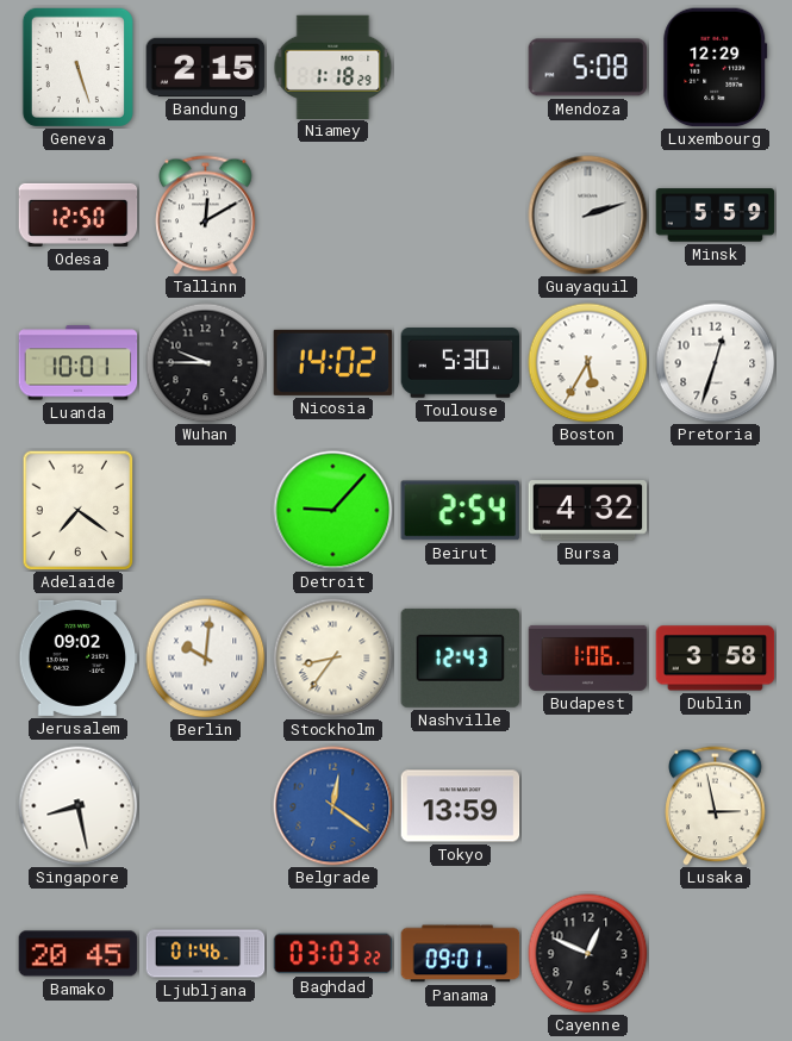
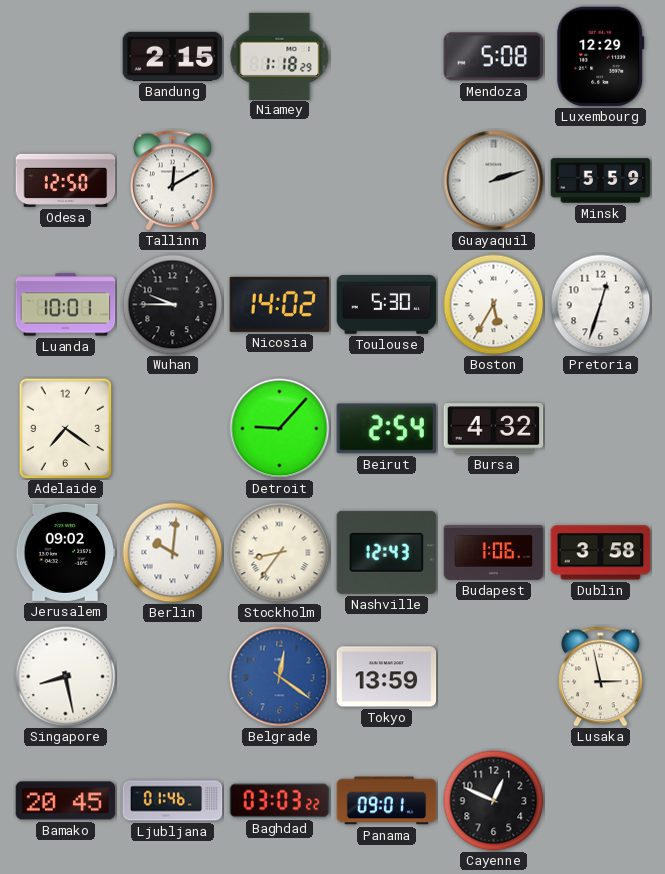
Geneva: 5:27 -> none (77, 67)
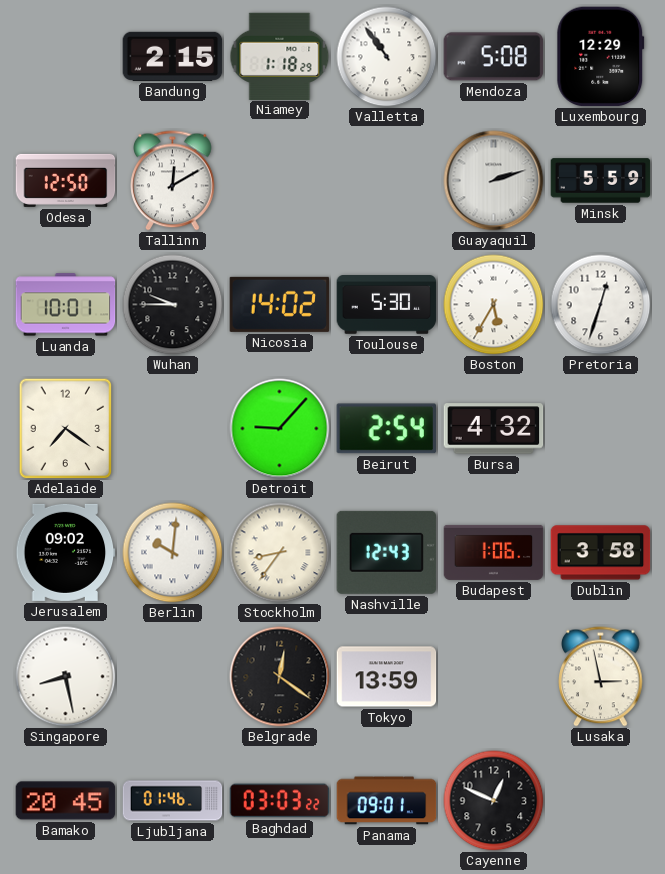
Valletta: none -> 10:54 (387, 57)
Belgrade dial: blue -> black (280, 677)
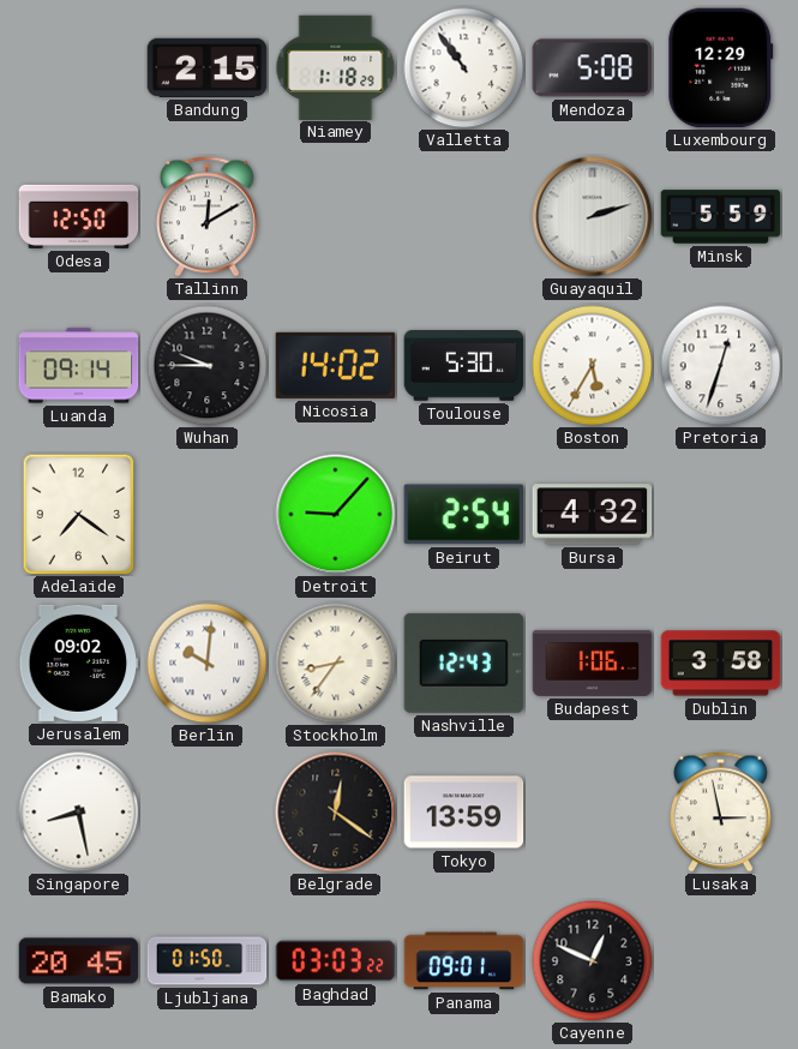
Luanda: 10:01 -> 09:14 (79, 366)
Ljubljana: 01:46 -> 01:50 (208, 961)
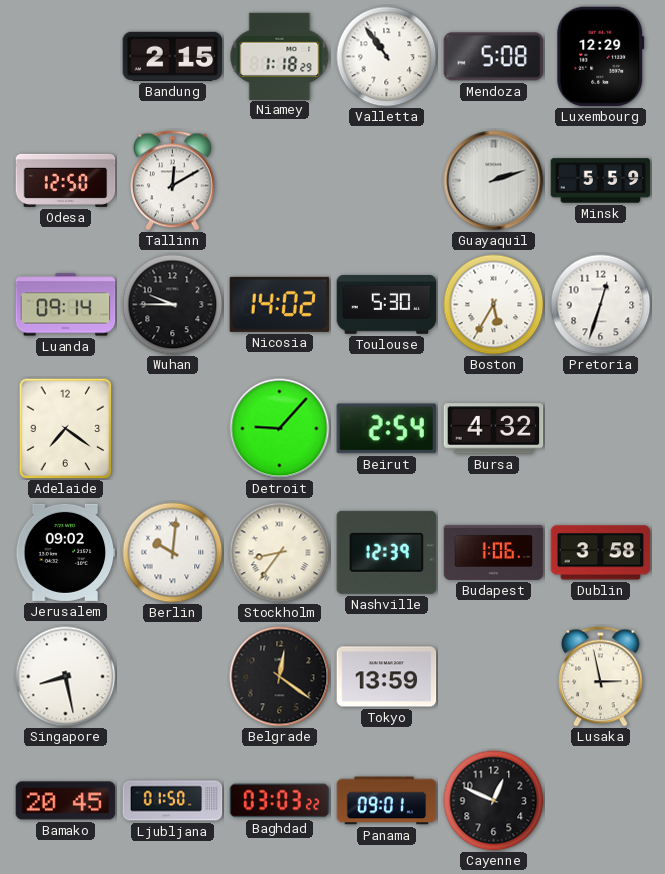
Nashville: 12:43 -> 12:39 (387, 552)
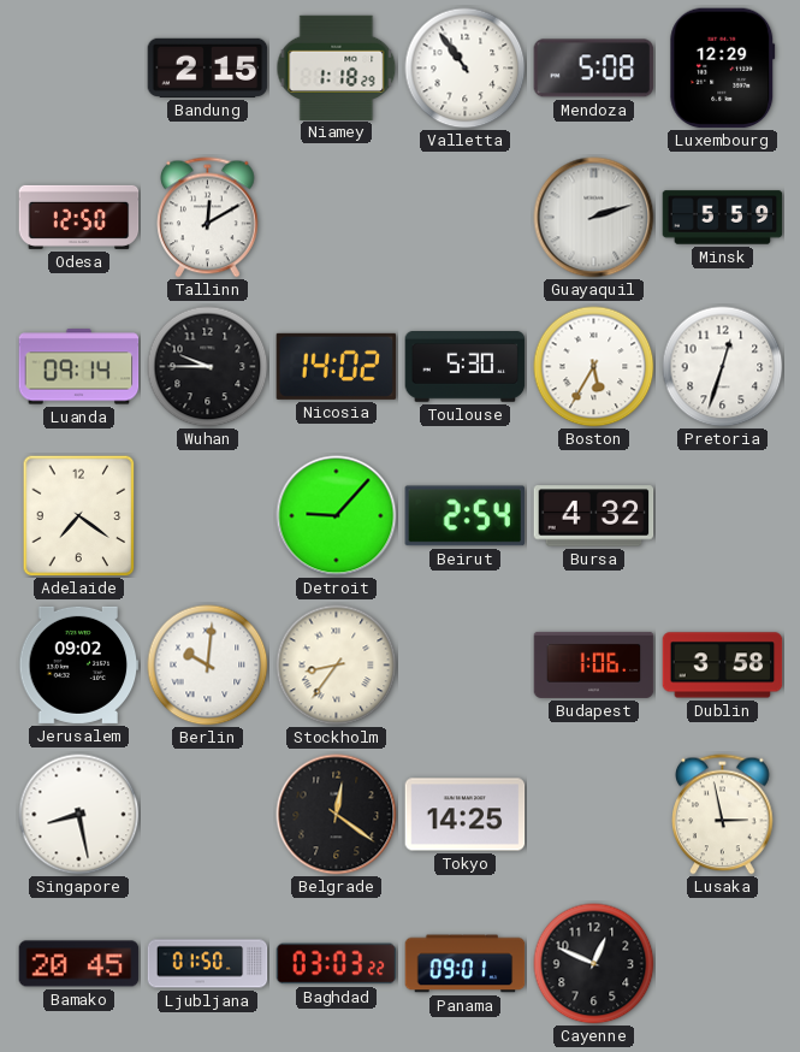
Nashville: 12:39 -> none (387, 552)
Tokyo: 13:59 -> 14:25 (466, 815)
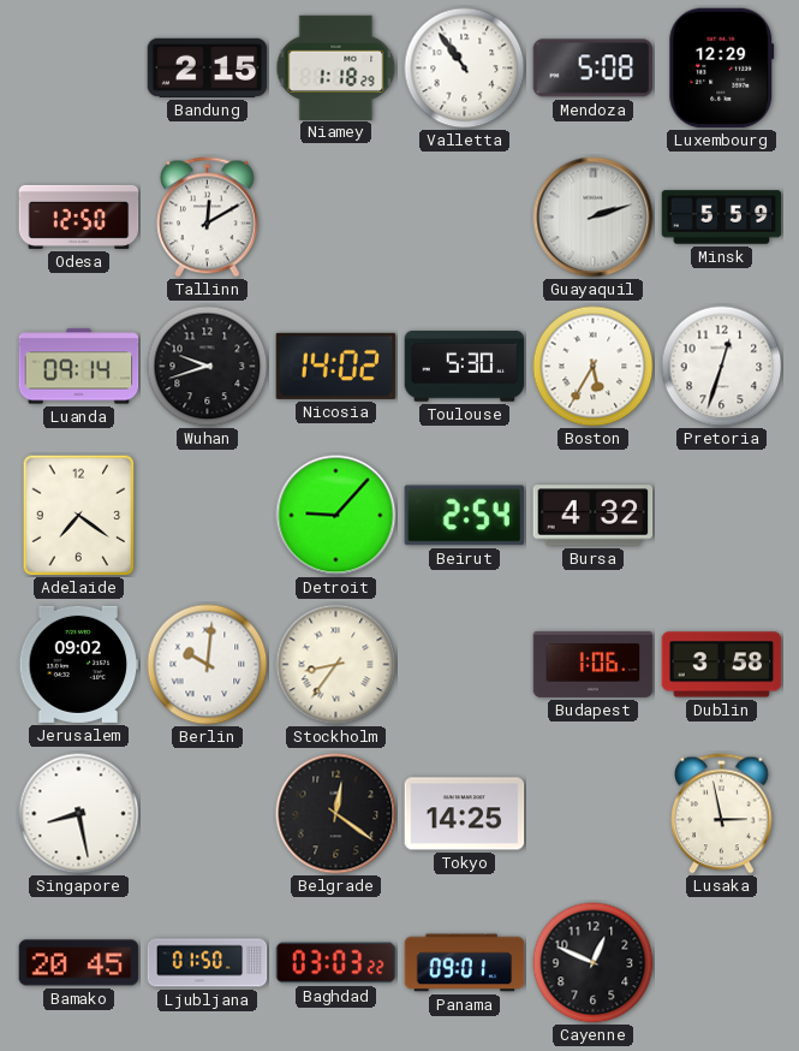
Wuhan: 9:45 -> 9:42 (208, 367)
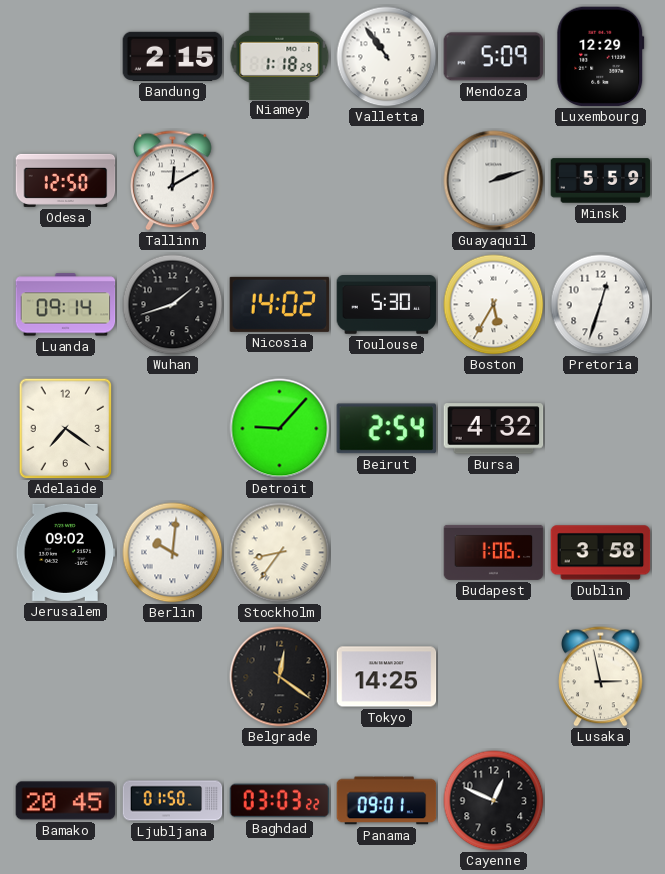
Mendoza: 5:08 -> 5:09 (494, 57)
Wuhan: 9:42 -> 1:42 (173, 305)
Singapore: 8:28 -> none (79, 814)
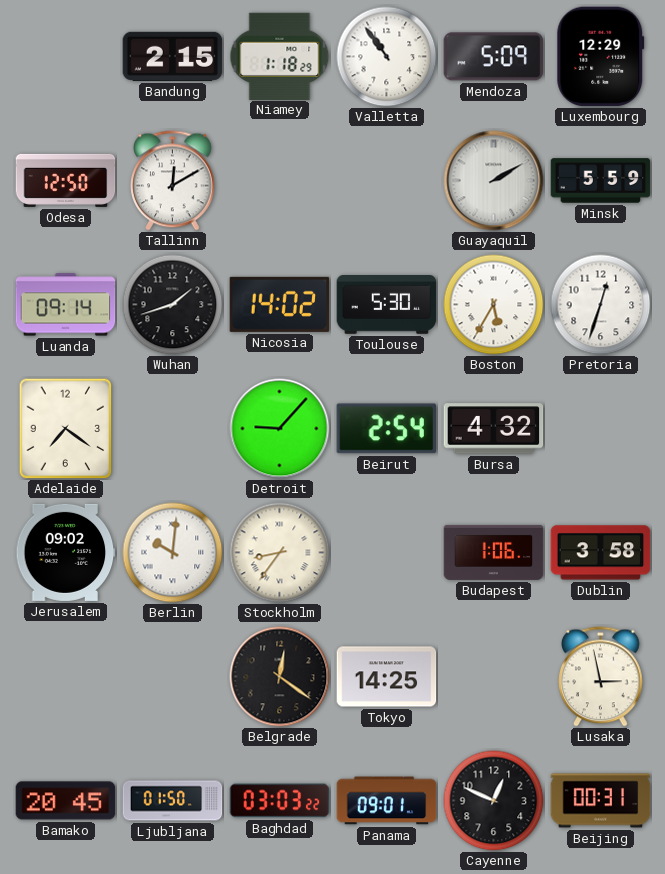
Guayaquil: 2:12 -> 2:10 (494, 181)
Beijing: none -> 00:31 (601, 801)
